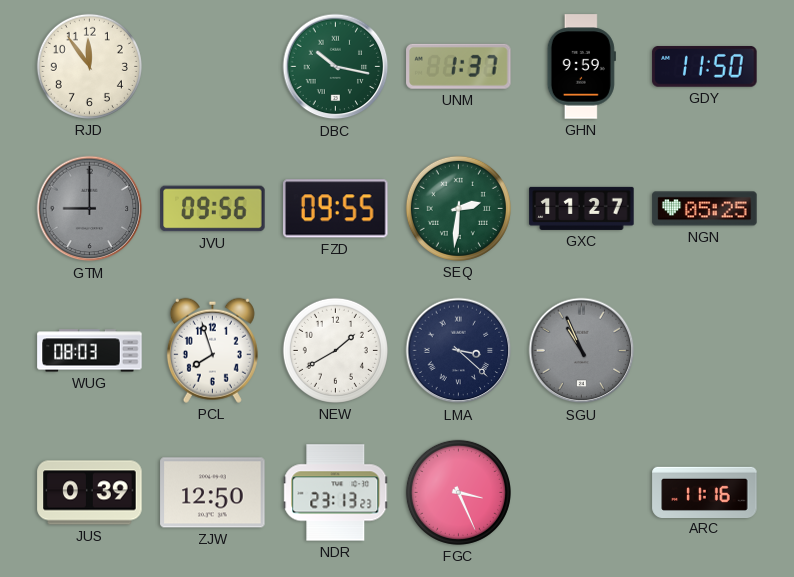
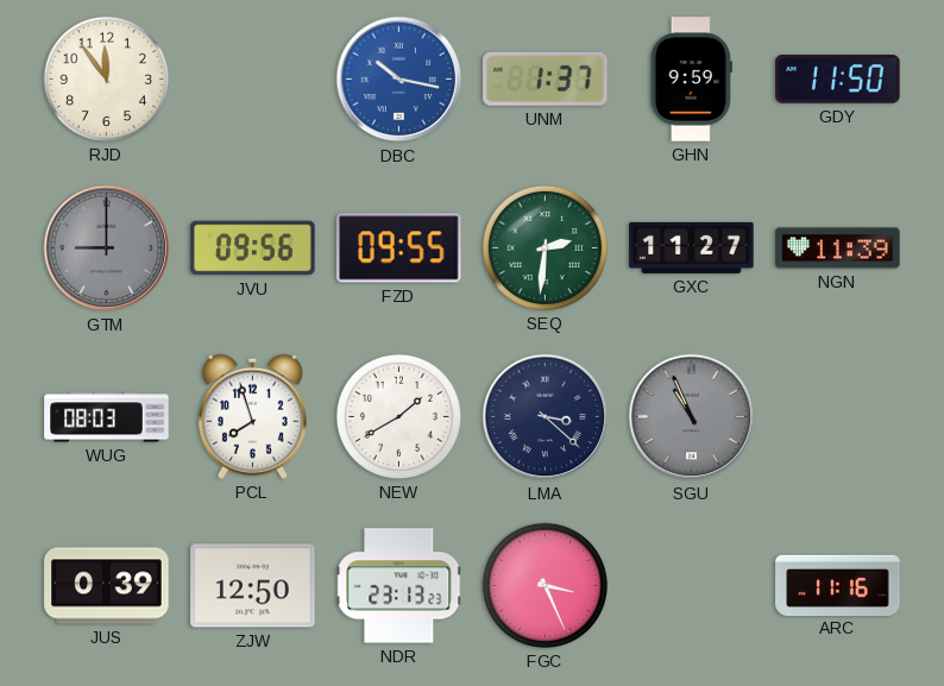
DBC dial: green -> blue (399, 80)
NGN: 05:25 -> 11:39 (838, 248)
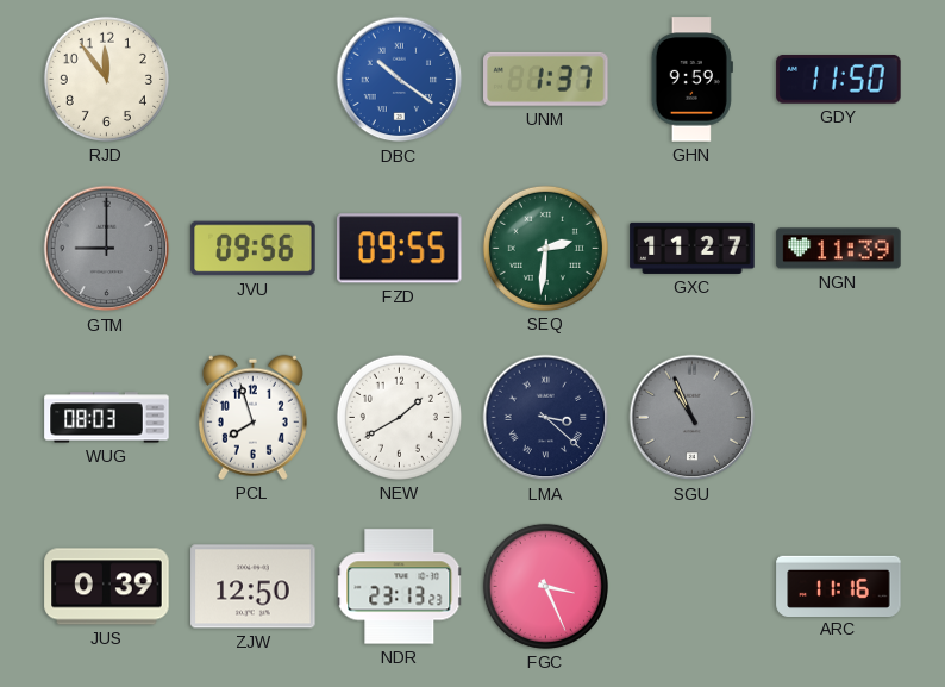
DBC: 10:17 -> 10:21 (400, 80)
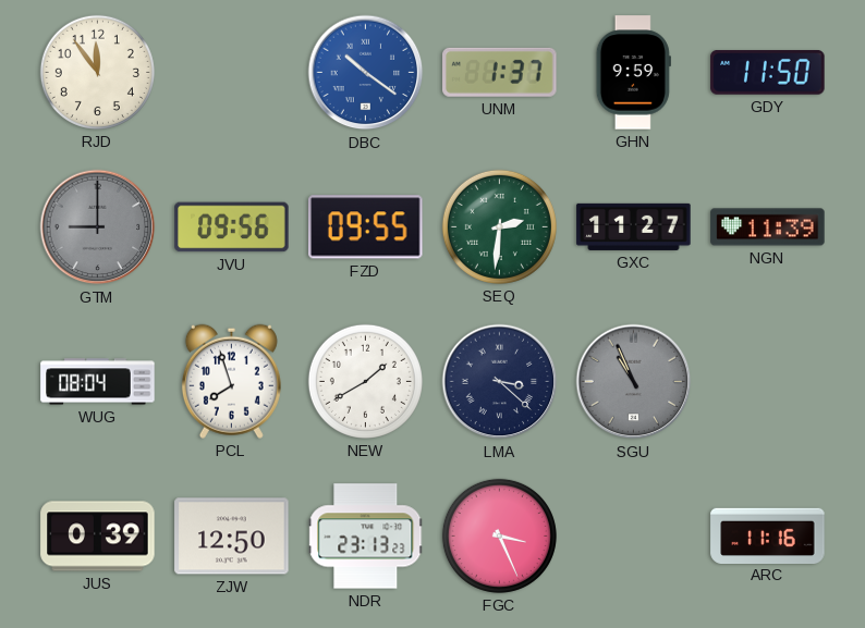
WUG: 08:03 -> 08:04 (98, 382)
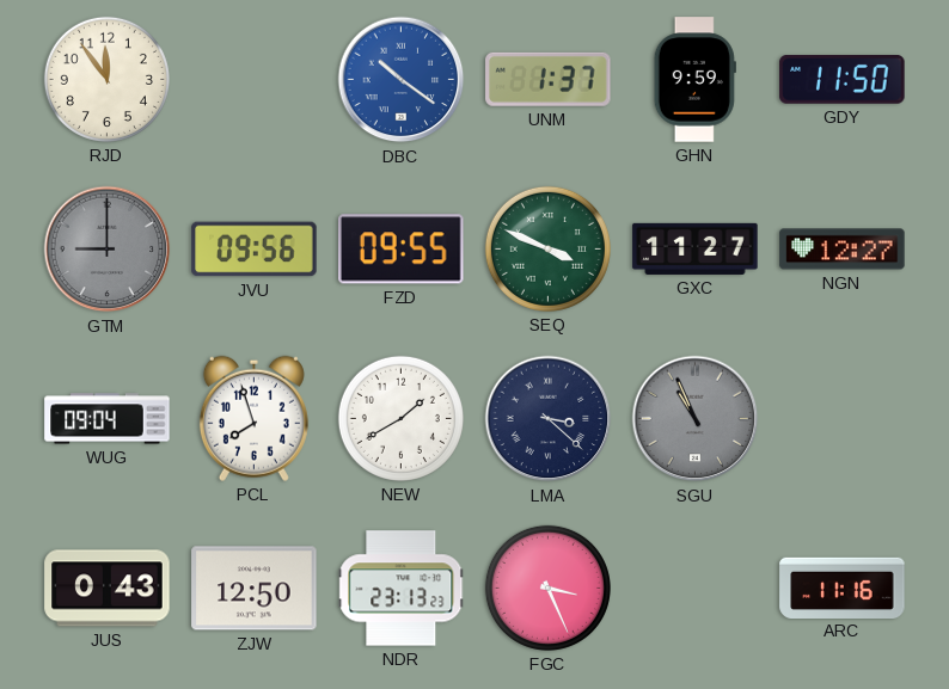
SEQ: 2:31 -> 3:49 (547, 248)
NGN: 11:39 -> 12:27 (843, 250)
WUG: 08:04 -> 09:04 (108, 419)
JUS: 0:39 -> 0:43 (108, 589)
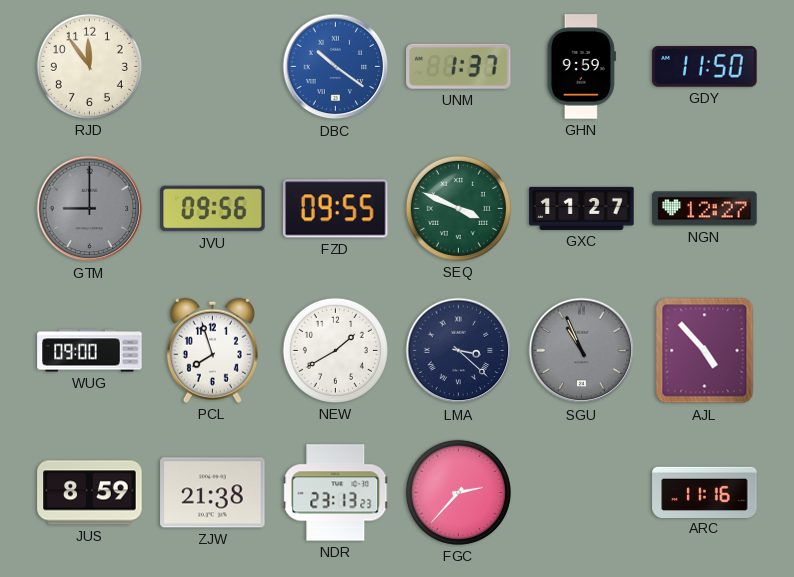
WUG: 09:04 -> 09:00 (90, 351)
AJL: none -> 4:53 (705, 351)
JUS: 0:43 -> 8:59 (90, 493)
ZJW: 12:50 -> 21:38 (213, 493)
FGC: 3:26 -> 2:37 (458, 492)
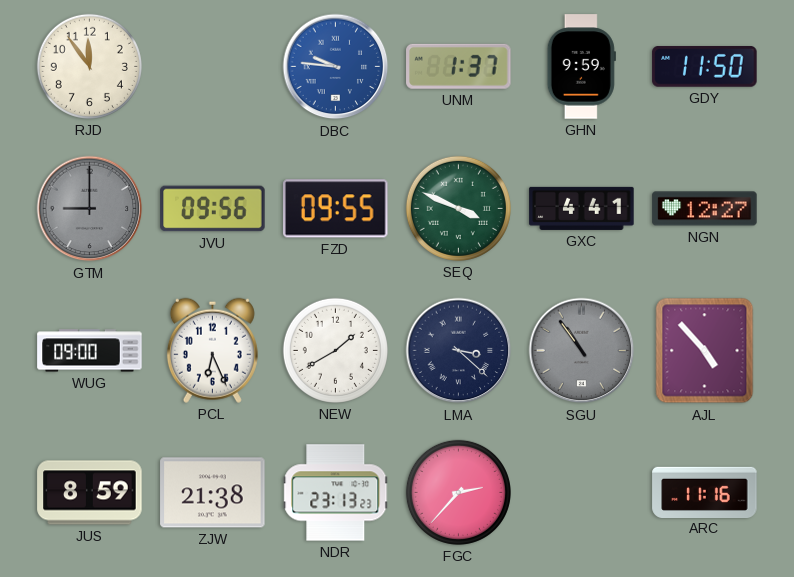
DBC: 10:21 -> 9:46 (336, 67)
GXC: 11:27 -> 4:41 (582, 208)
PCL: 7:57 -> 6:26 (212, 350)
SGU: 10:56 -> 10:54 (582, 351)
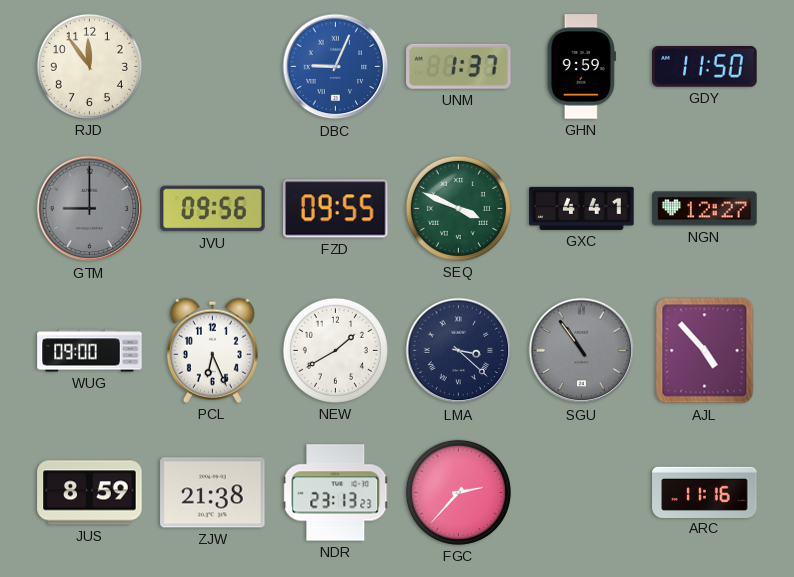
DBC: 9:46 -> 9:04 (336, 67)
